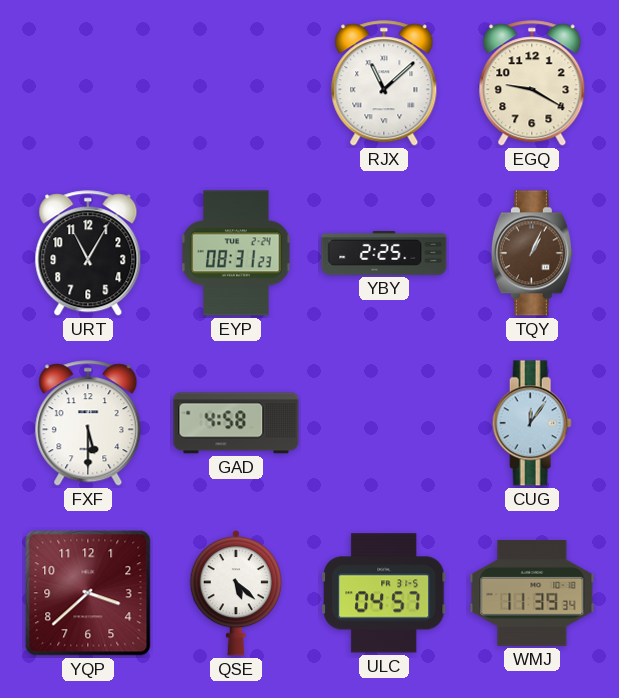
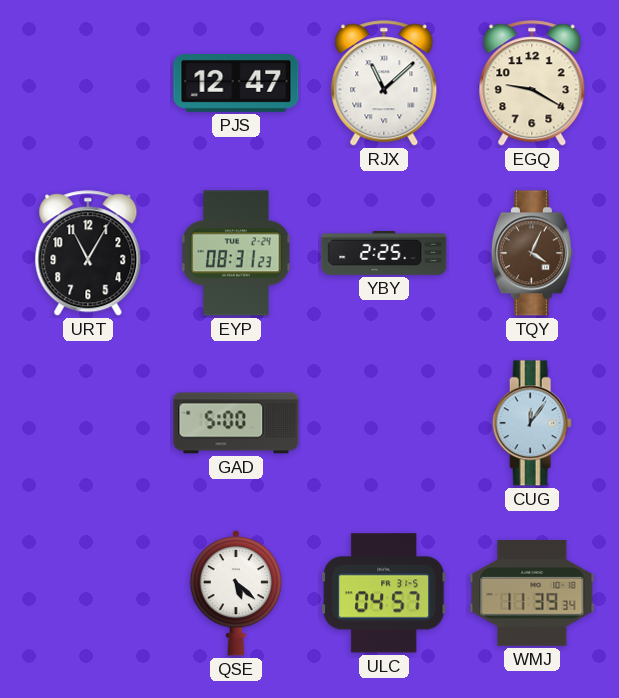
PJS: none -> 12:47 (236, 83)
TQY: 1:04 -> 4:04 (532, 253)
FXF: 5:30 -> none (88, 424)
GAD: 4:58 -> 5:00 (236, 423)
YQP: 3:38 -> none (88, 593)
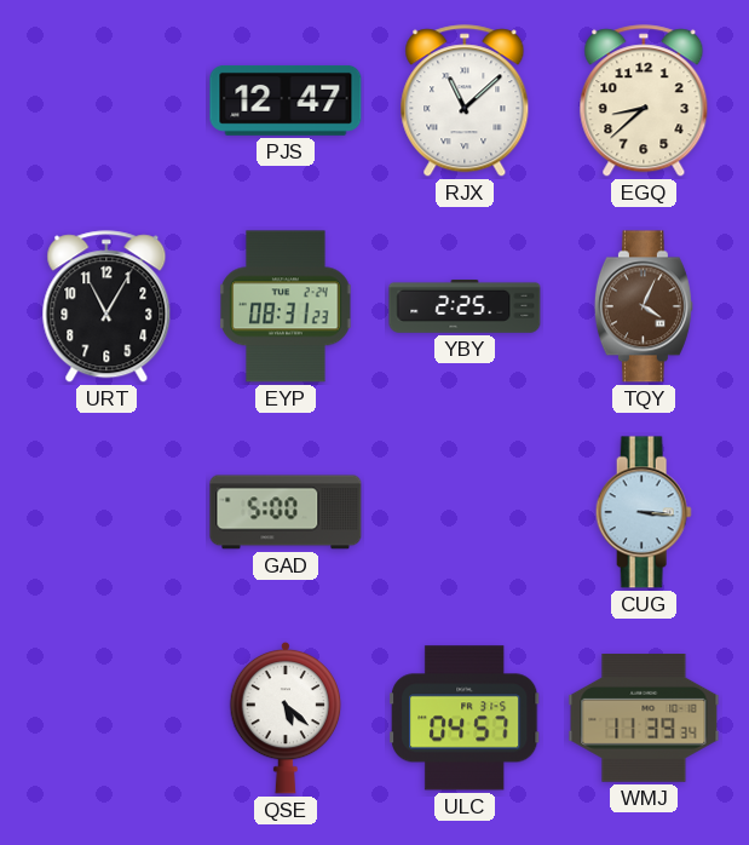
EGQ: 9:20 -> 8:38 (644, 102)
CUG: 12:06 -> 3:16 (644, 512)
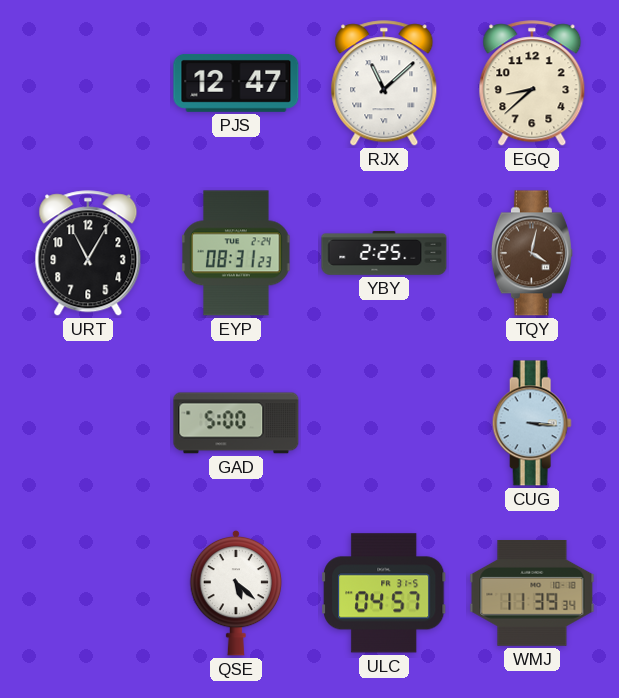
TQY: 4:04 -> 4:02 (532, 253)
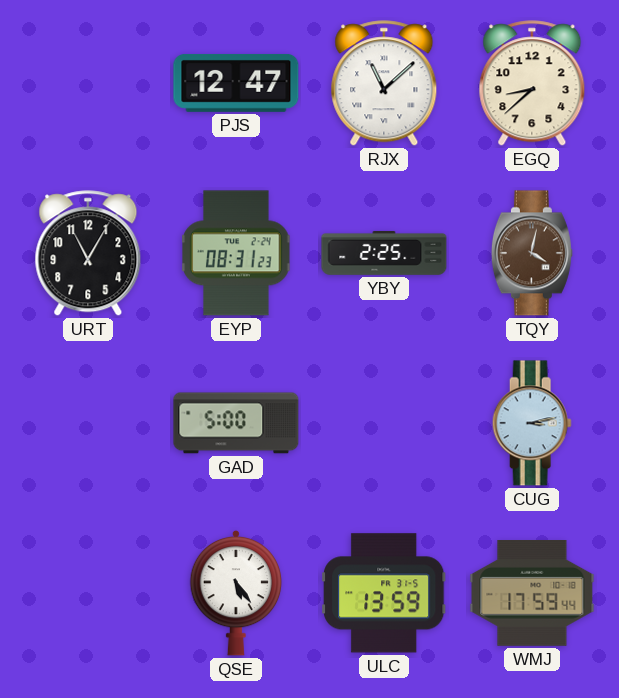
CUG: 3:16 -> 3:13 (532, 423)
QSE: 5:22 -> 5:24 (236, 593)
ULC: 04:57 -> 13:59 (384, 593)
WMJ: 11:39 -> 17:59 (532, 594)
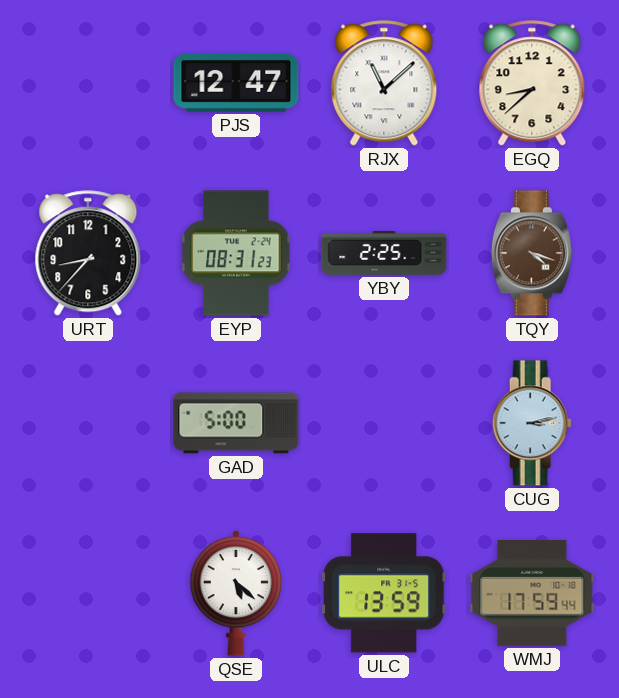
URT: 11:05 -> 8:37 (88, 254)
TQY: 4:02 -> 4:18 (532, 253)
QSE: 5:24 -> 5:22 (236, 593)
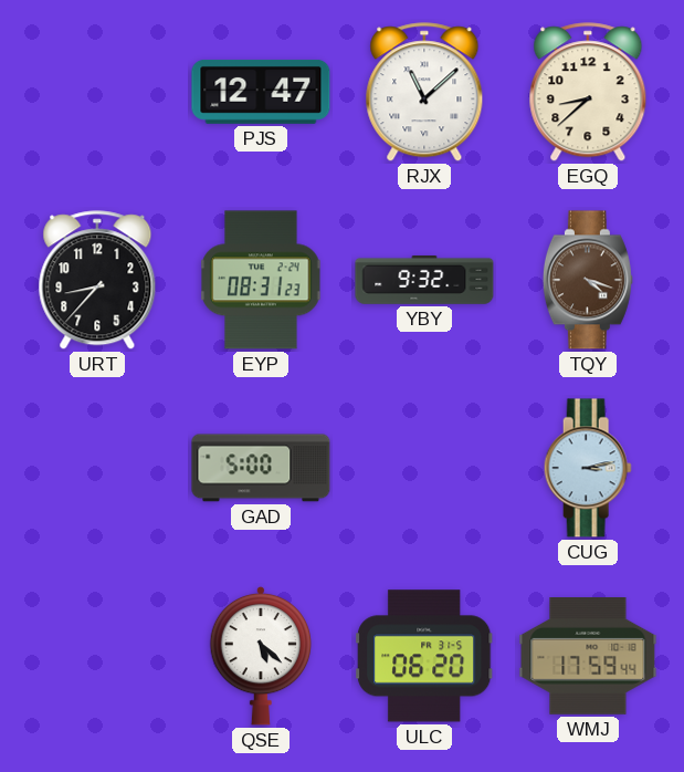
YBY: 2:25 -> 9:32 (424, 280)
ULC: 13:59 -> 06:20 (424, 656)
